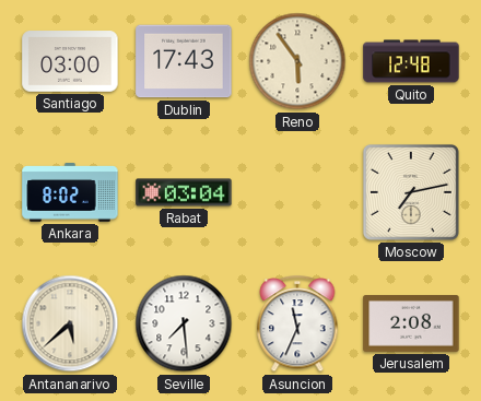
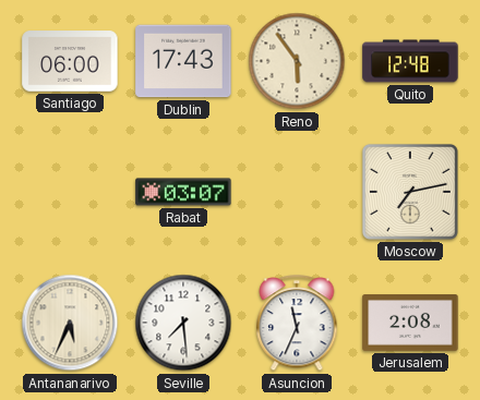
Santiago: 03:00 -> 06:00 (70, 61)
Ankara: 8:02 -> none (70, 192)
Rabat: 03:04 -> 03:07 (183, 192)
Antananarivo: 5:38 -> 5:34 (70, 323)
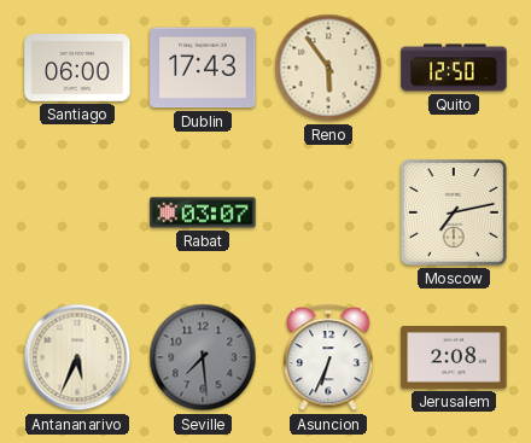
Quito: 12:48 -> 12:50 (454, 68)
Seville dial: white -> grey (203, 357)
Asuncion: 11:34 -> 6:34 (328, 359)
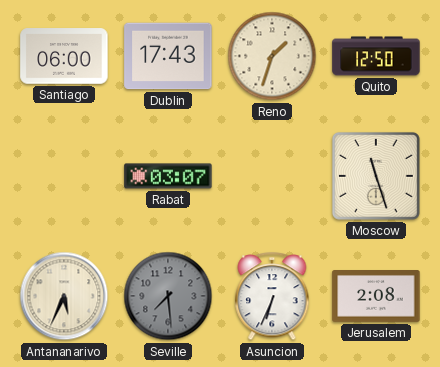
Reno: 5:54 -> 1:33 (272, 56)
Moscow: 7:13 -> 11:27 (376, 176)
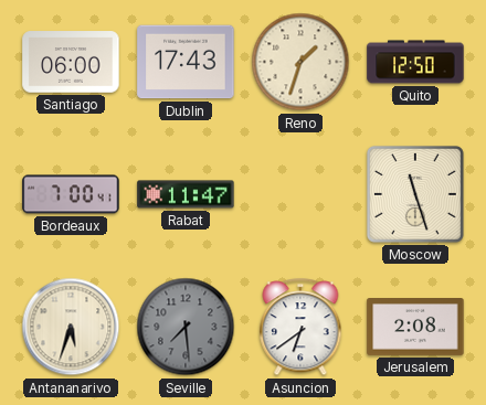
Bordeaux: none -> 7:00 (71, 194)
Rabat: 03:07 -> 11:47 (186, 194)
Antananarivo: 5:34 -> 5:33 (71, 327)
Asuncion: 6:34 -> 6:39 (300, 328)
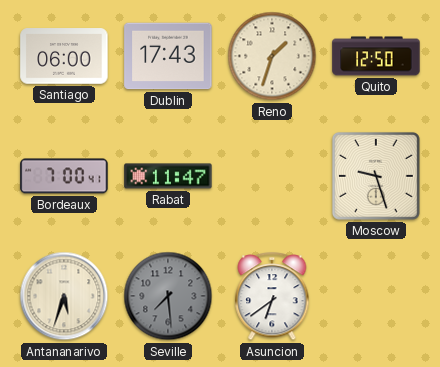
Moscow: 11:27 -> 9:27 (376, 176)
Jerusalem: 2:08 -> none (415, 328)
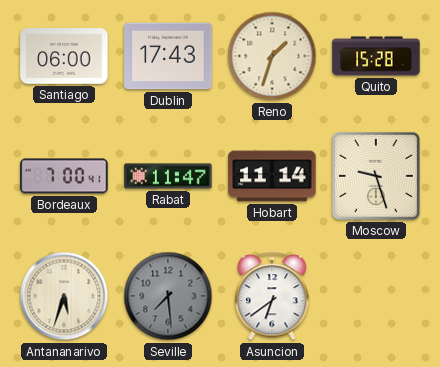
Quito: 12:50 -> 15:28 (376, 56)
Hobart: none -> 11:14 (272, 176)
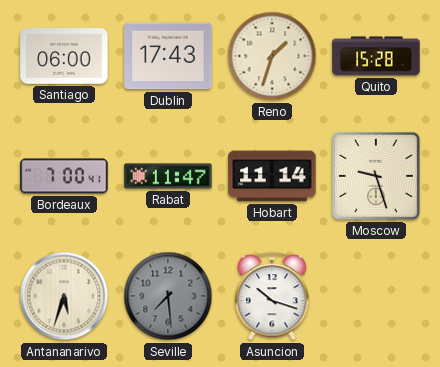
Asuncion: 6:39 -> 10:18 (272, 297)
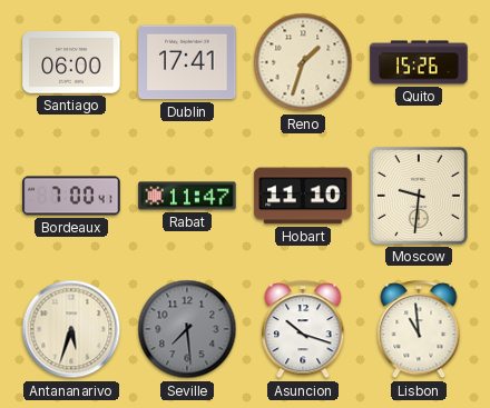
Dublin: 17:43 -> 17:41 (187, 62)
Quito: 15:28 -> 15:26 (419, 62)
Hobart: 11:14 -> 11:10 (303, 196)
Moscow: 9:27 -> 9:31 (419, 196)
Lisbon: none -> 10:59 (419, 330)
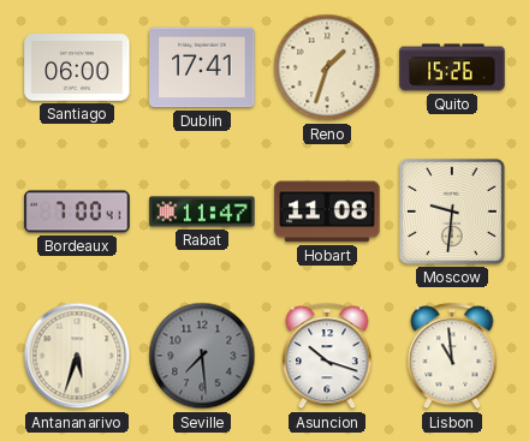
Hobart: 11:10 -> 11:08 (327, 211)
